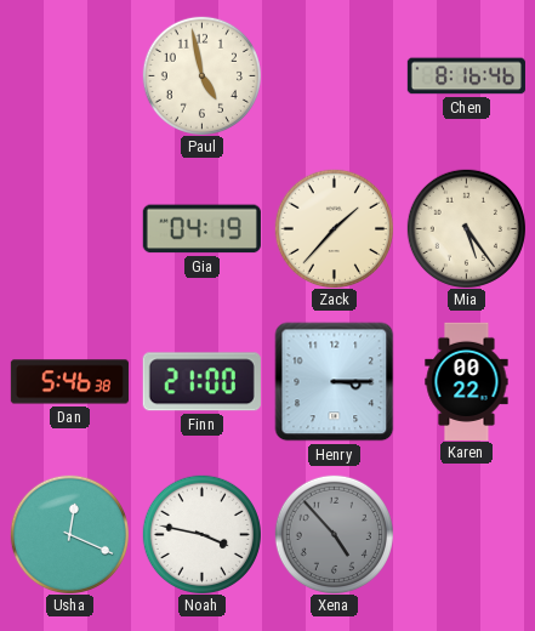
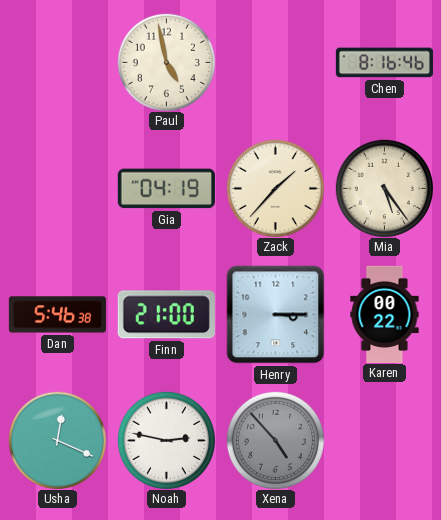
Noah: 3:47 -> 2:47 (166, 440)
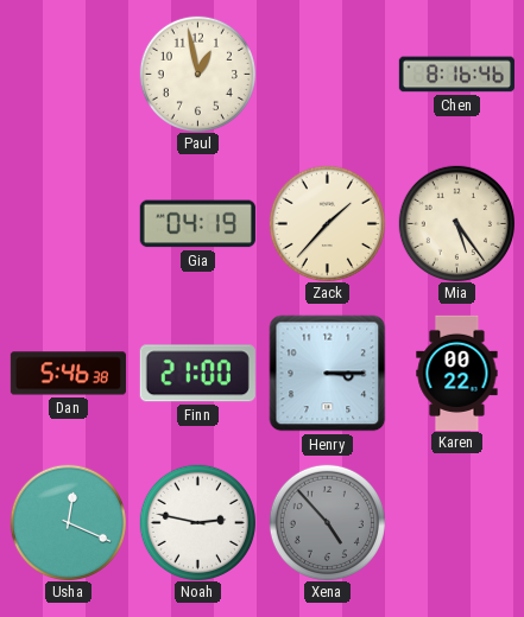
Paul: 4:58 -> 12:58 (197, 74)
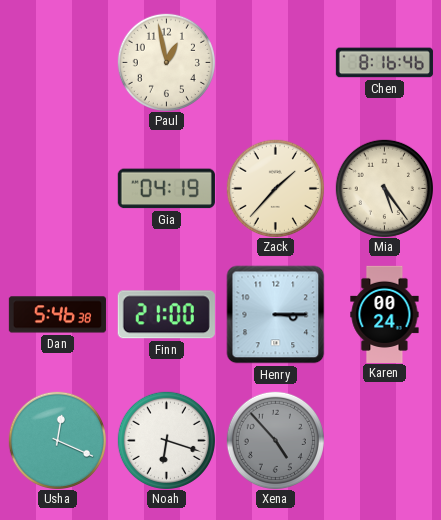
Karen: 00:22 -> 00:24 (385, 314)
Noah: 2:47 -> 6:18 (166, 440)
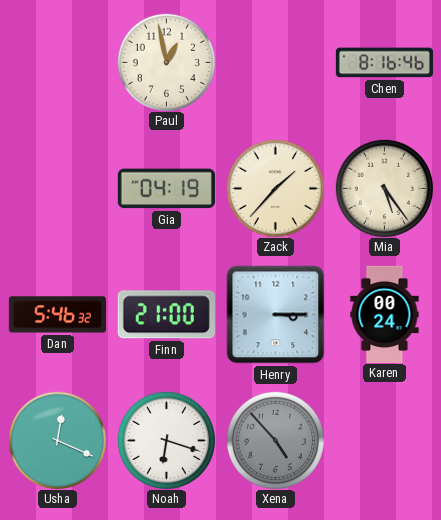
Dan: 5:46:38 -> 5:46:32 (57, 315)
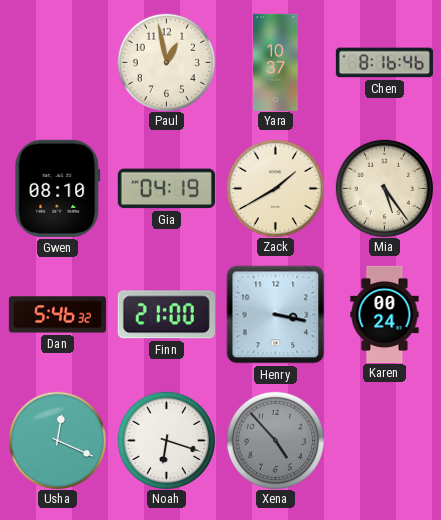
Yara: none -> 10:37 (276, 62)
Gwen: none -> 08:10 (58, 188)
Zack: 1:37 -> 1:40 (275, 188)
Henry: 3:15 -> 3:17 (276, 315)
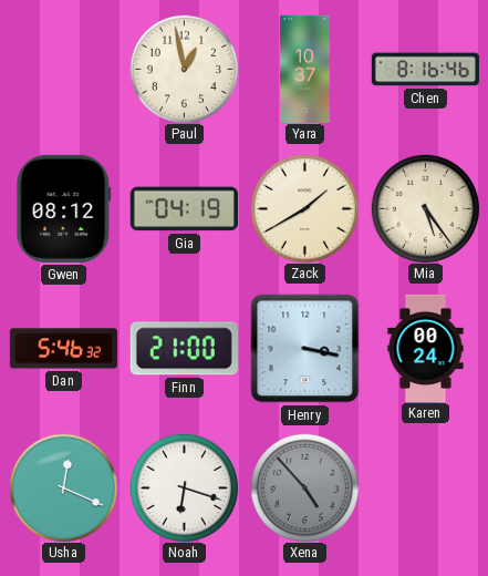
Gwen: 08:10 -> 08:12 (64, 208)
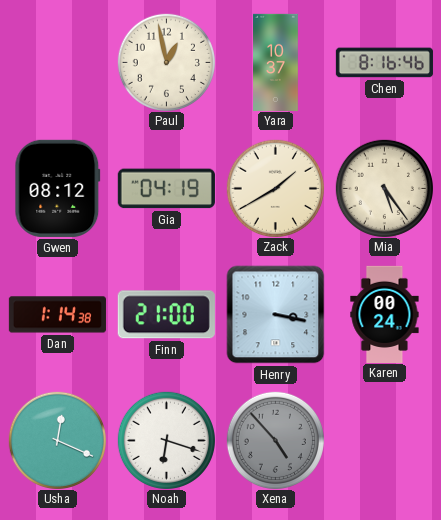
Dan: 5:46 -> 1:14 (57, 315)
